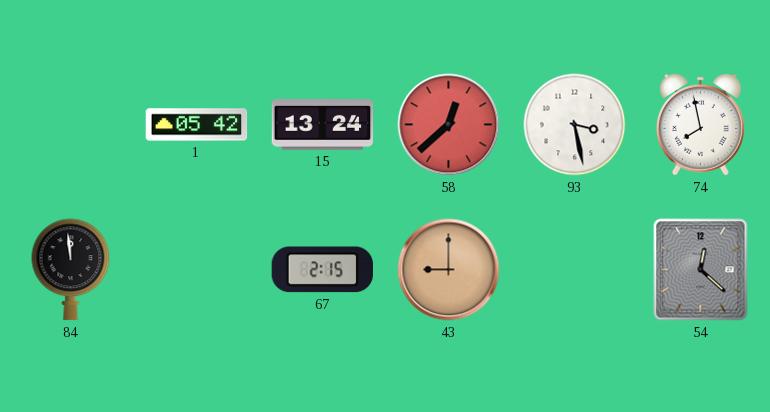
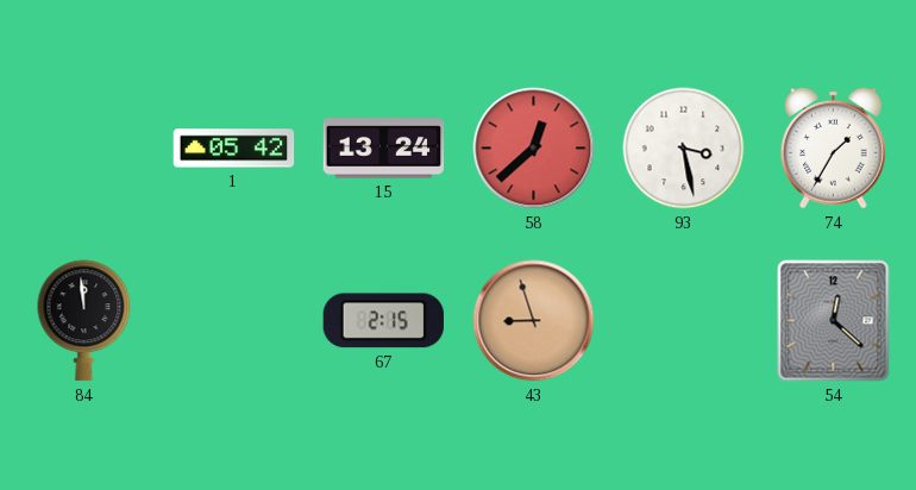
74: 7:58 -> 1:35 (833, 147)
43: 9:00 -> 8:57 (534, 321)
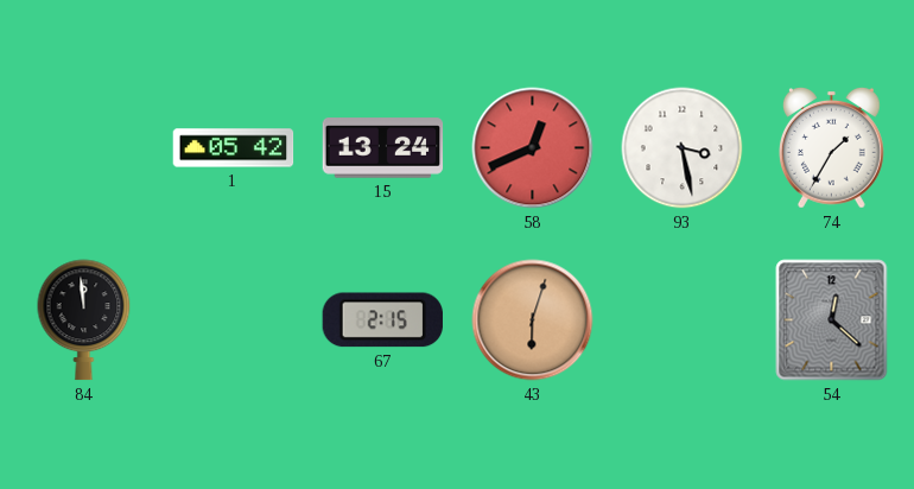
58: 12:38 -> 12:41 (533, 148)
43: 8:57 -> 6:03 (533, 320)
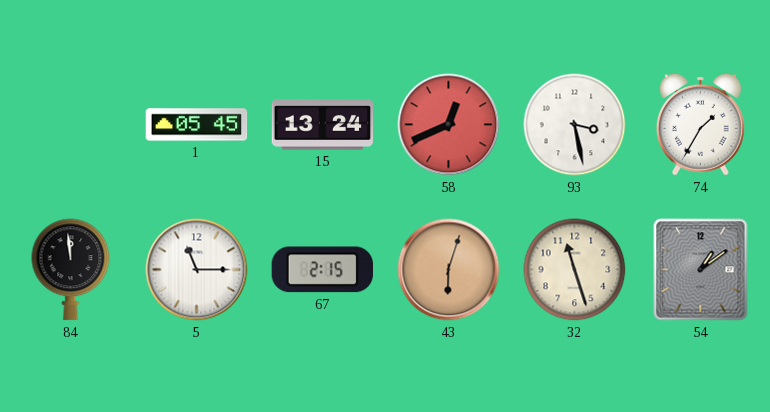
1: 05:42 -> 05:45 (197, 125)
5: none -> 11:15 (197, 270)
32: none -> 11:27 (575, 270)
54: 12:22 -> 1:09 (701, 270)
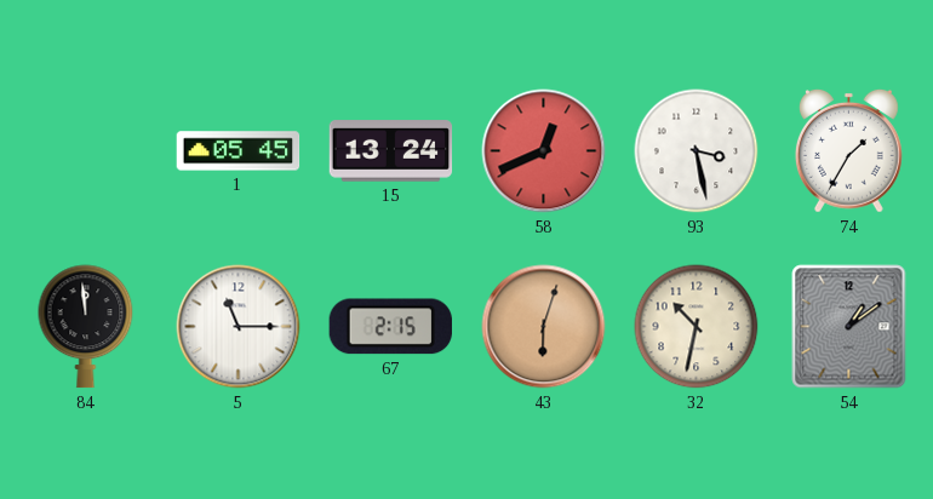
32: 11:27 -> 10:32 (697, 327)
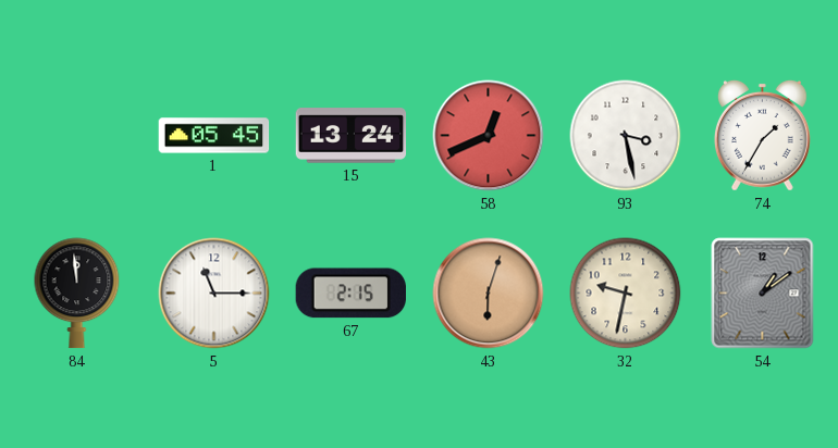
32: 10:32 -> 9:32 (626, 294)
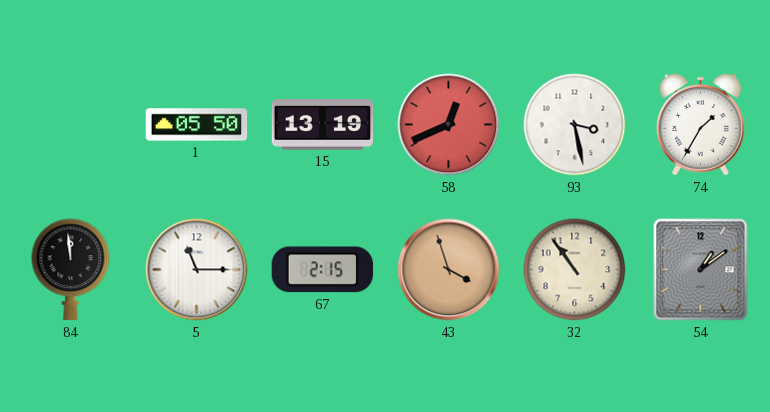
1: 05:45 -> 05:50 (197, 125)
15: 13:24 -> 13:19 (323, 125)
43: 6:03 -> 3:57 (449, 270)
32: 9:32 -> 10:54 (575, 270)
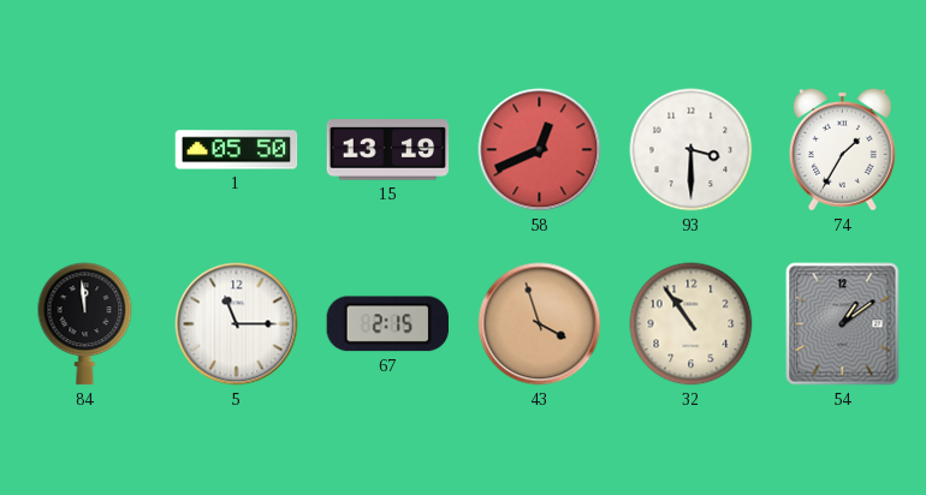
93: 3:28 -> 3:30 (691, 150)
